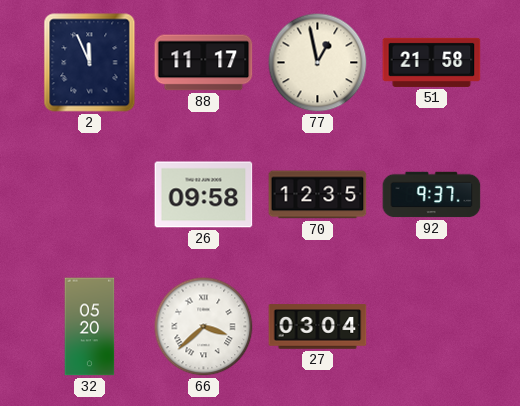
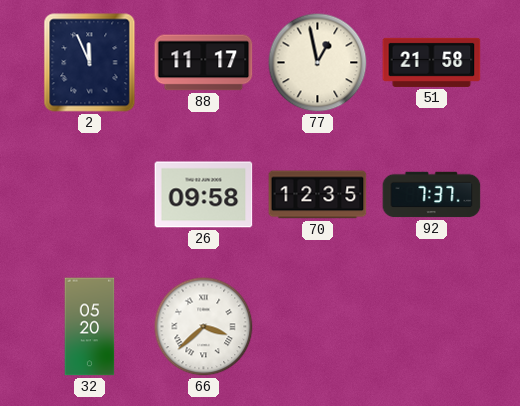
92: 9:37 -> 7:37 (432, 195)
27: 03:04 -> none (318, 327)
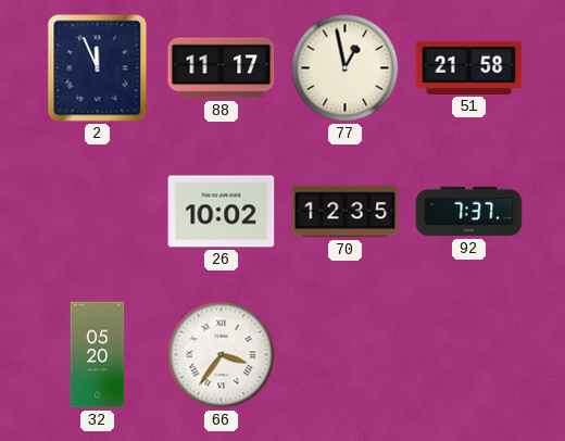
26: 09:58 -> 10:02 (222, 212)
66: 3:38 -> 3:36 (222, 355)
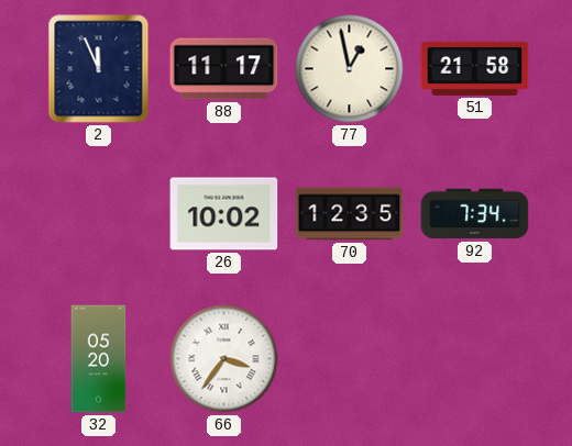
92: 7:37 -> 7:34 (475, 214)
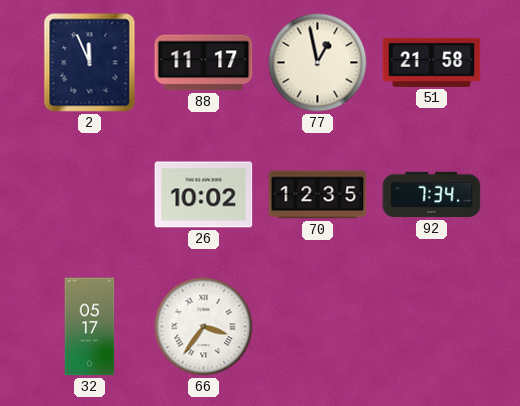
32: 05:20 -> 05:17 (90, 327)
